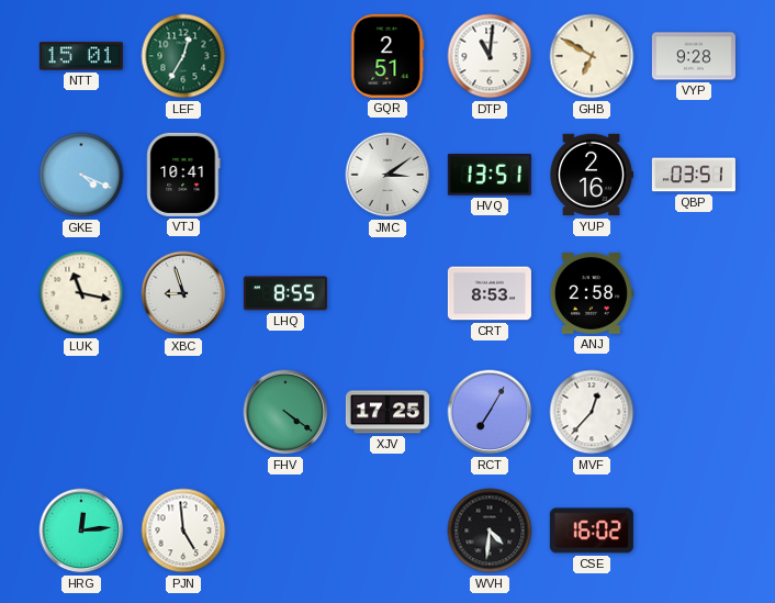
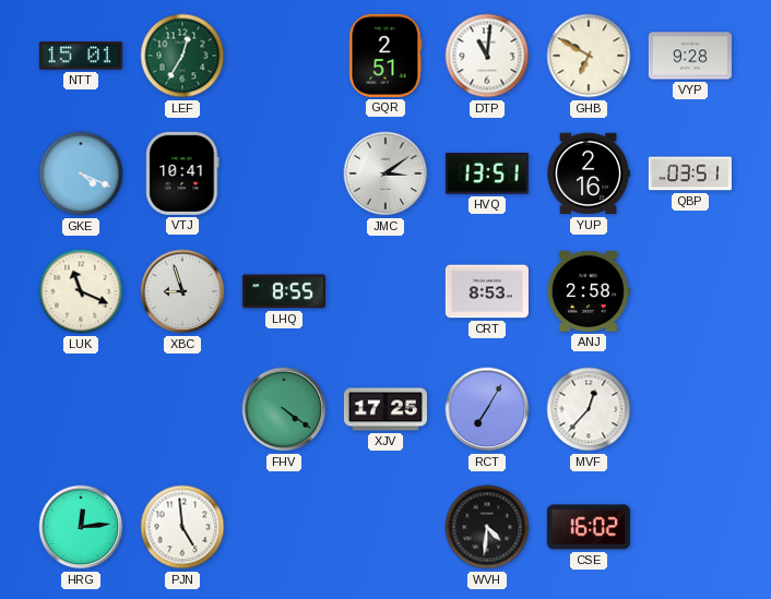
LUK: 11:17 -> 11:19 (81, 291)
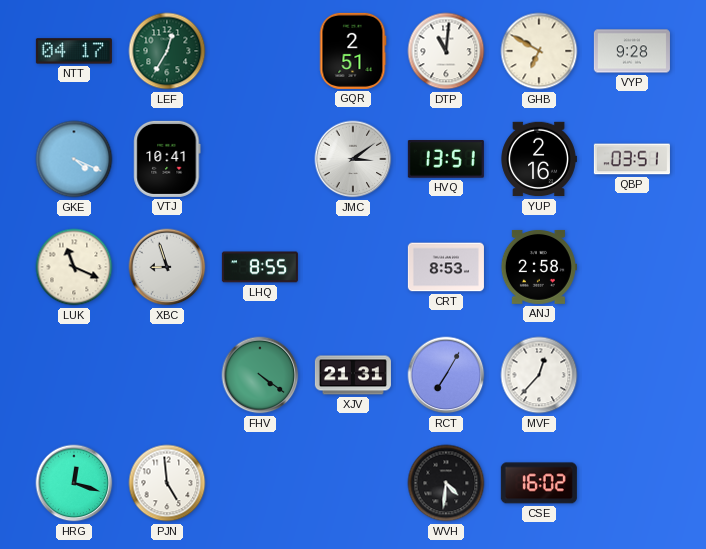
NTT: 15:01 -> 04:17 (74, 51)
XJV: 17:25 -> 21:31 (353, 375)
HRG: 12:14 -> 12:18 (74, 483)
